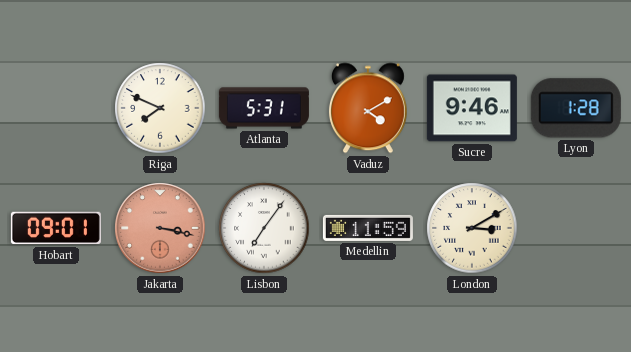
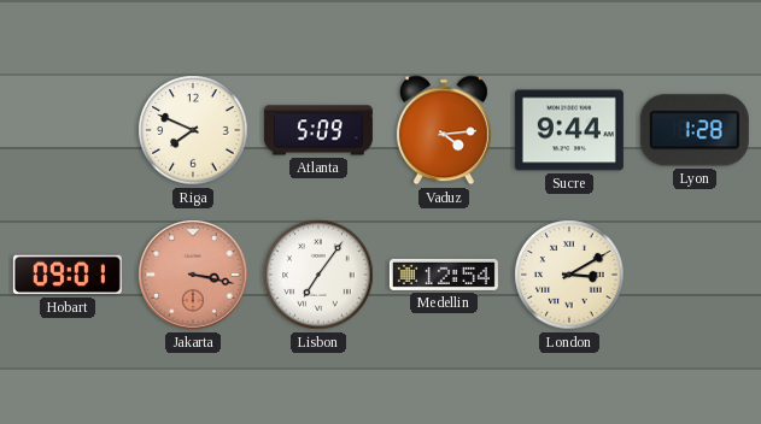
Atlanta: 5:31 -> 5:09 (318, 130)
Vaduz: 4:10 -> 4:14 (444, 130)
Sucre: 9:46 -> 9:44 (569, 130)
Medellin: 11:59 -> 12:54 (444, 275)
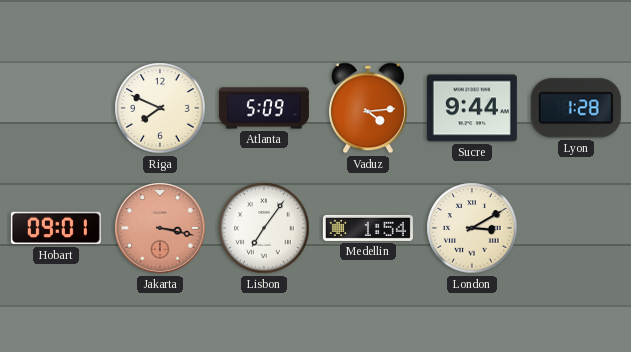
Medellin: 12:54 -> 1:54 (368, 228)
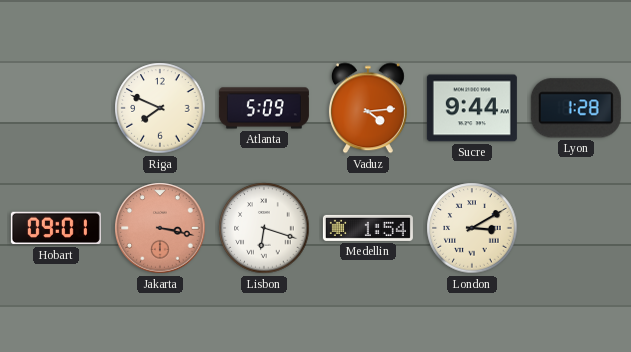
Lisbon: 7:06 -> 6:18 (264, 228)
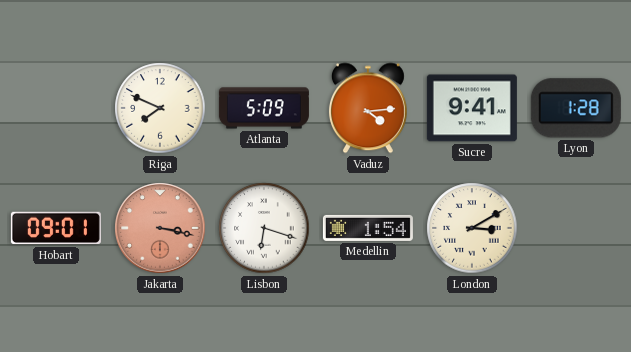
Sucre: 9:44 -> 9:41 (472, 108)
